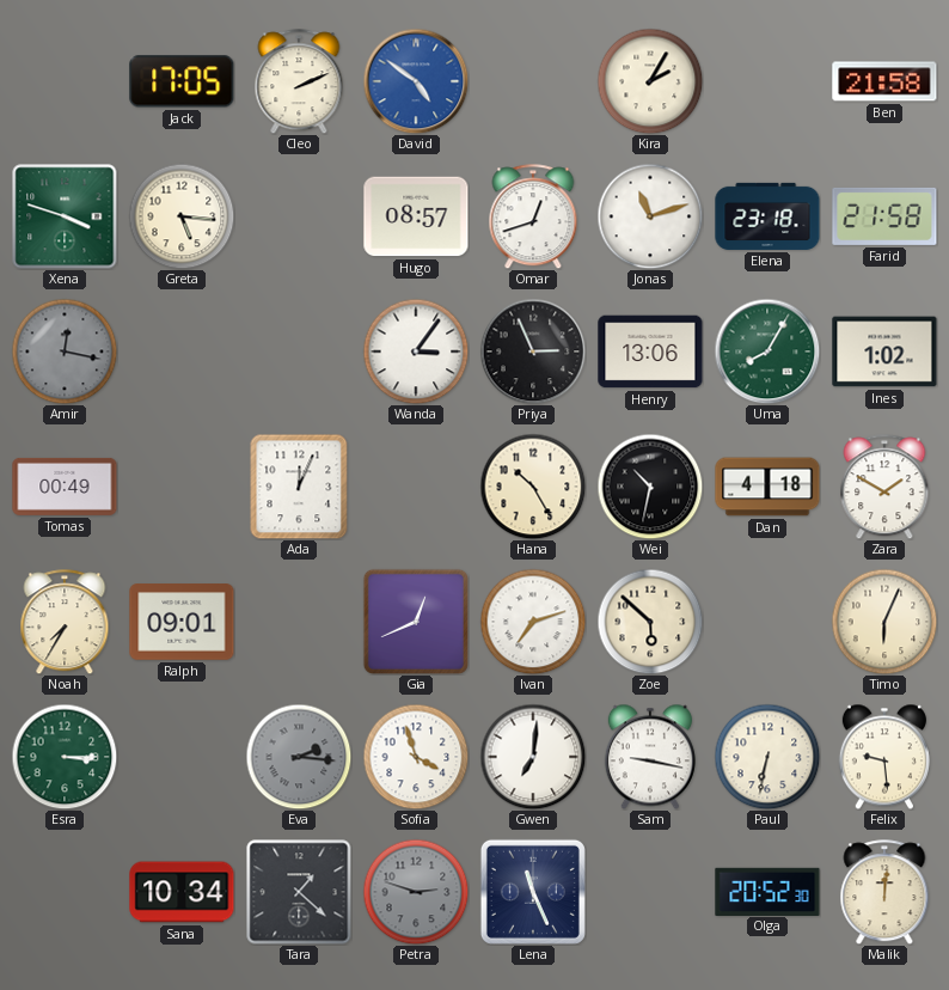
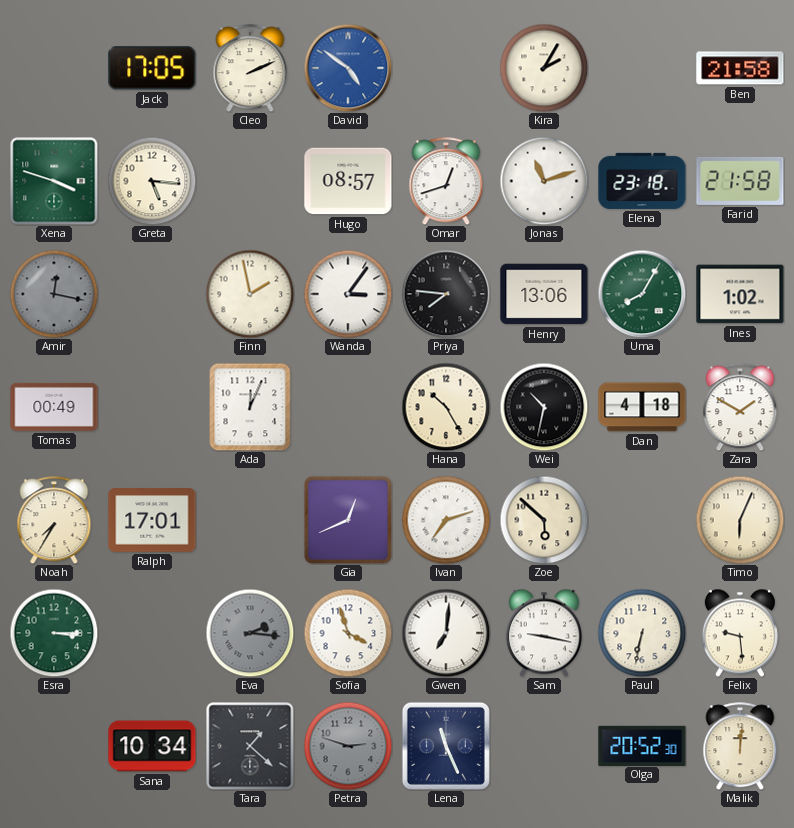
Finn: none -> 1:58 (250, 294)
Priya: 2:56 -> 7:46 (446, 294)
Ralph: 09:01 -> 17:01 (152, 520)
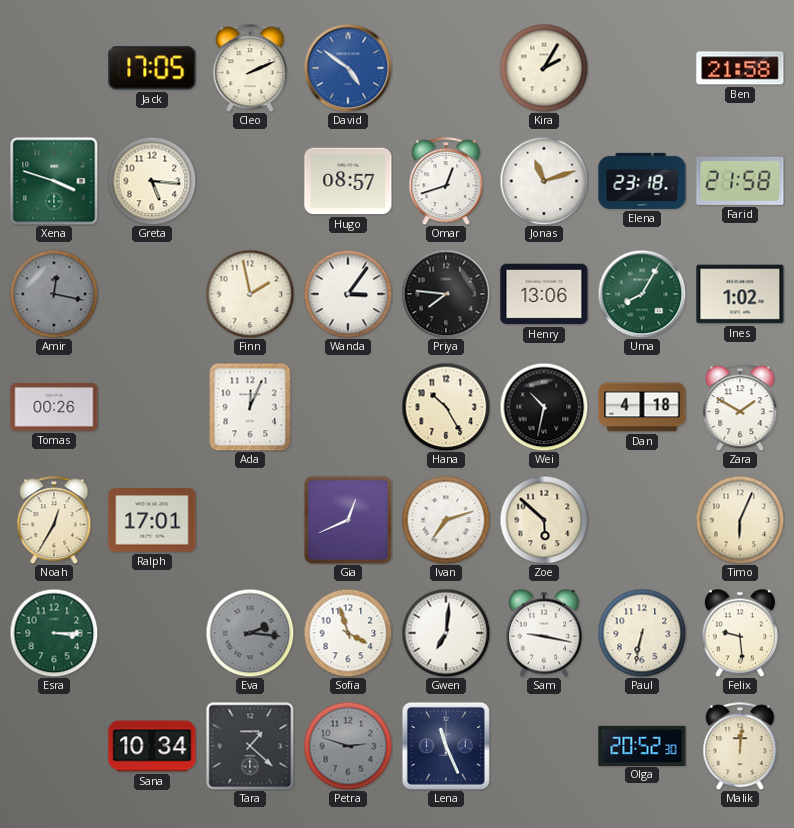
Tomas: 00:49 -> 00:26 (54, 407)
Noah: 7:35 -> 12:35 (54, 520)
